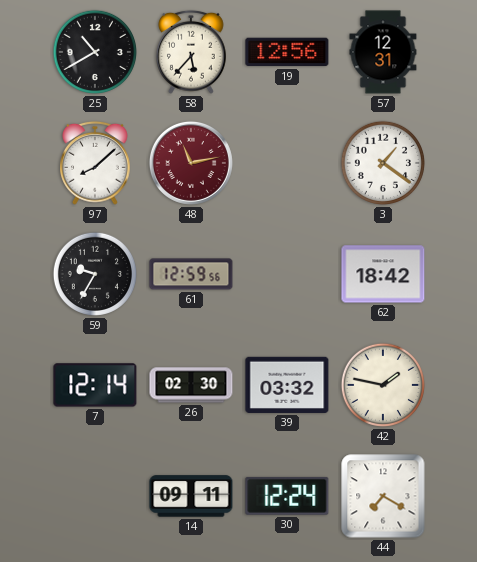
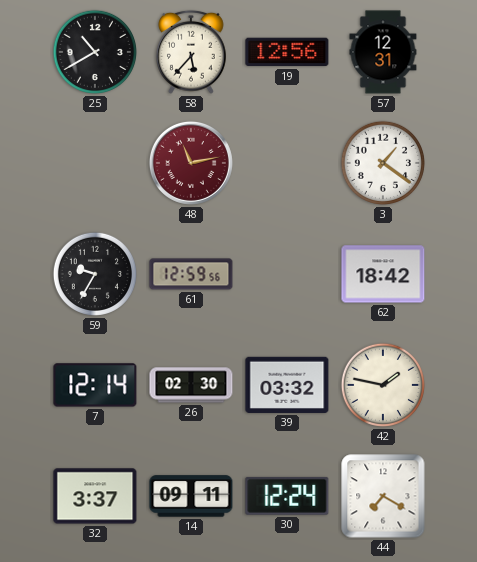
97: 8:08 -> none (96, 163)
32: none -> 3:37 (95, 496)
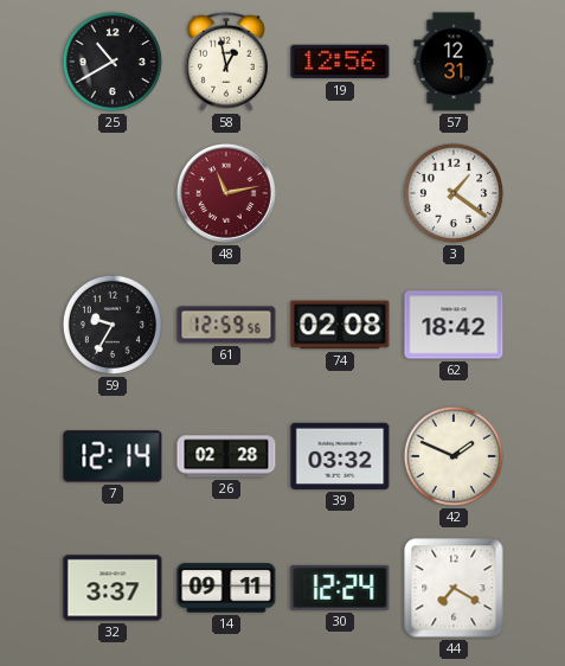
58: 5:37 -> 12:58 (227, 62)
74: none -> 02:08 (340, 325)
26: 02:30 -> 02:28 (226, 456)
42: 1:47 -> 1:49 (454, 456)
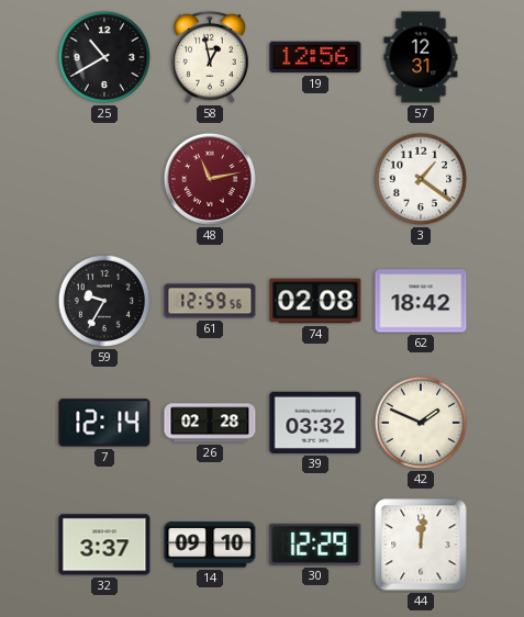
14: 09:11 -> 09:10 (210, 545)
30: 12:24 -> 12:29 (315, 545)
44: 7:20 -> 12:01 (421, 545)
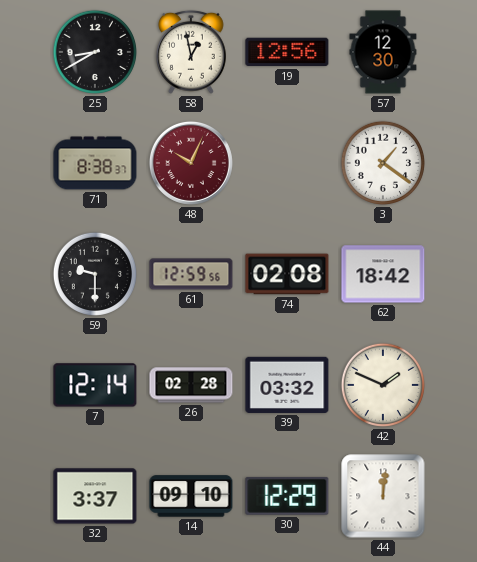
25: 10:40 -> 8:40 (95, 52)
57: 12:31 -> 12:30 (383, 52)
71: none -> 8:38 (95, 163)
48: 11:13 -> 10:04 (191, 163)
59: 9:35 -> 9:30 (95, 274)
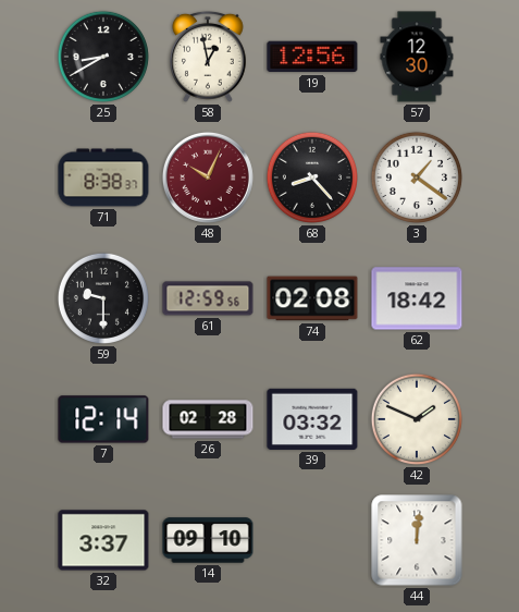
68: none -> 8:23 (312, 178)
30: 12:29 -> none (287, 496)
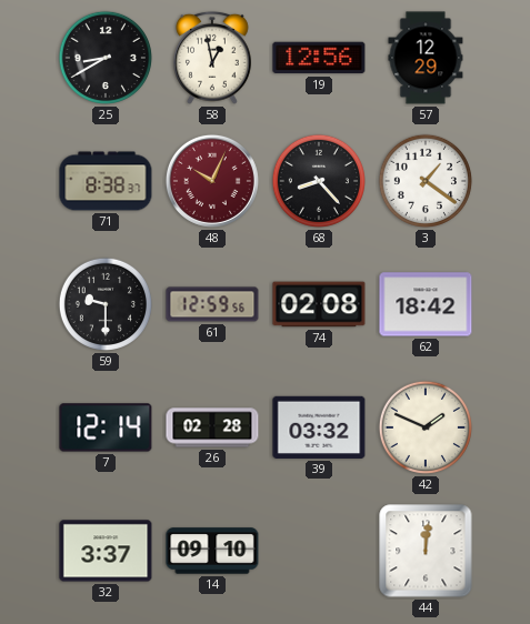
57: 12:30 -> 12:29 (426, 58)
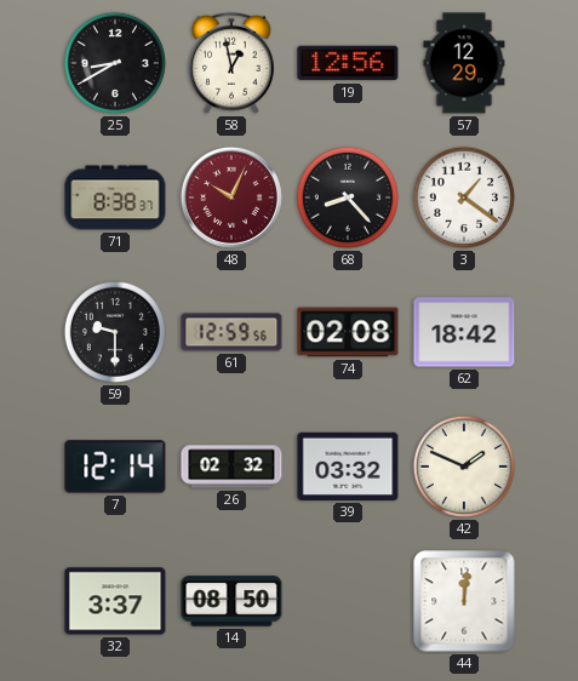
26: 02:28 -> 02:32 (231, 467)
14: 09:10 -> 08:50 (231, 601)
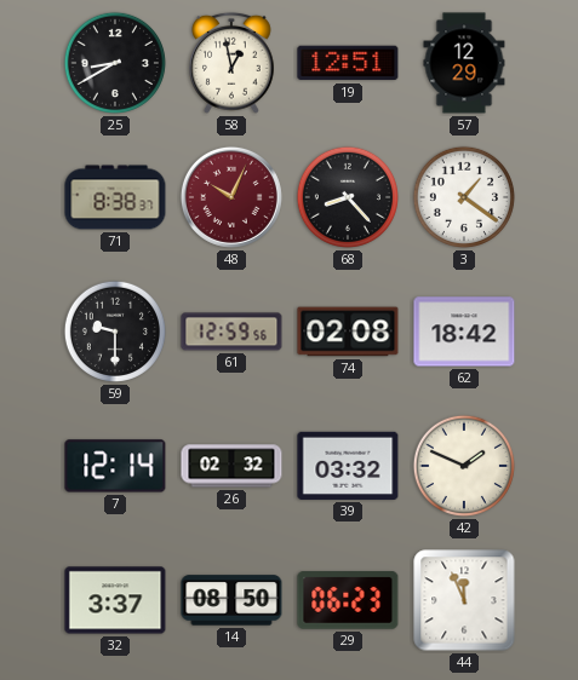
19: 12:56 -> 12:51 (348, 63)
29: none -> 06:23 (348, 600)
44: 12:01 -> 11:56 (464, 600)
